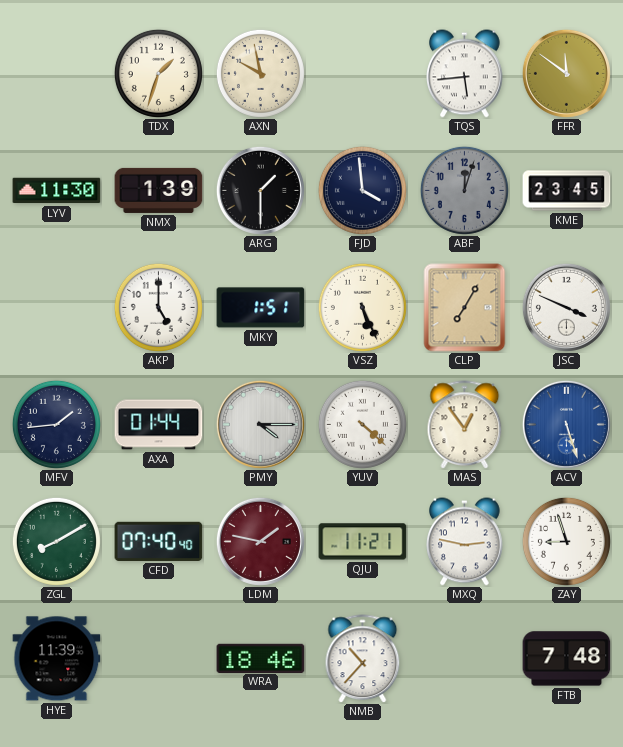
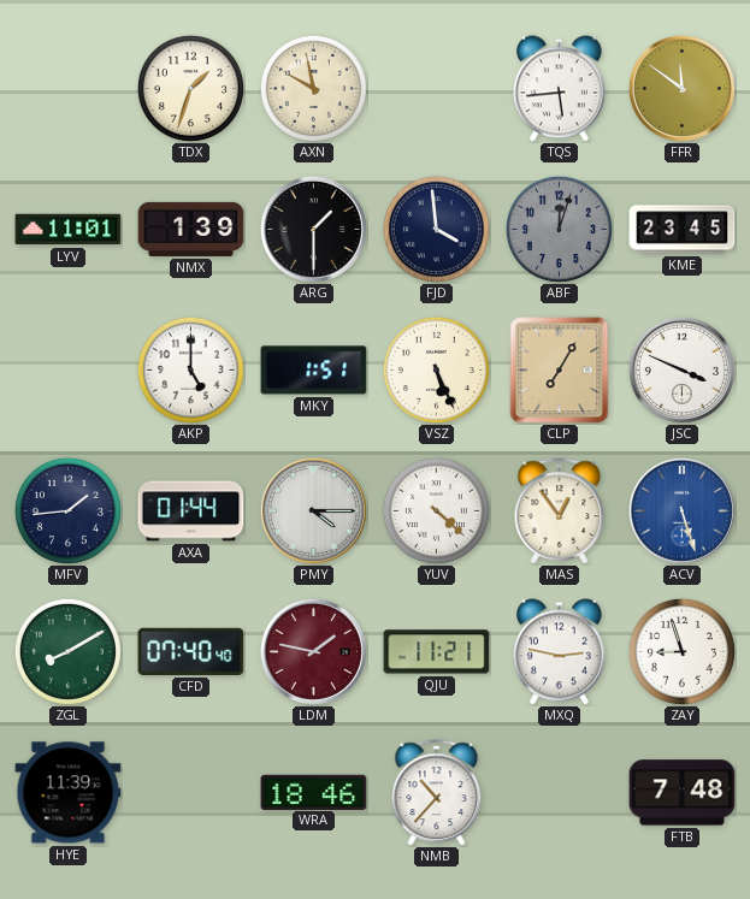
LYV: 11:30 -> 11:01 (69, 230)
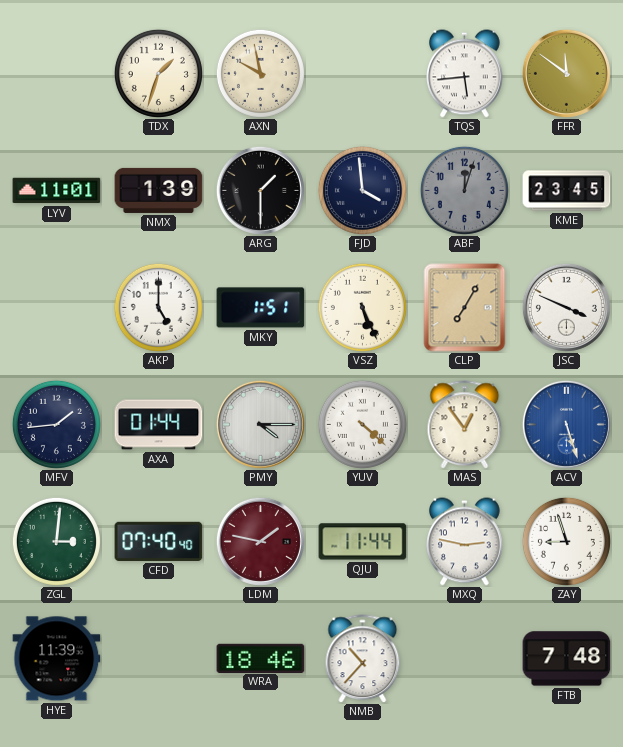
ZGL: 8:10 -> 3:01 (56, 541)
QJU: 11:21 -> 11:44 (363, 542)
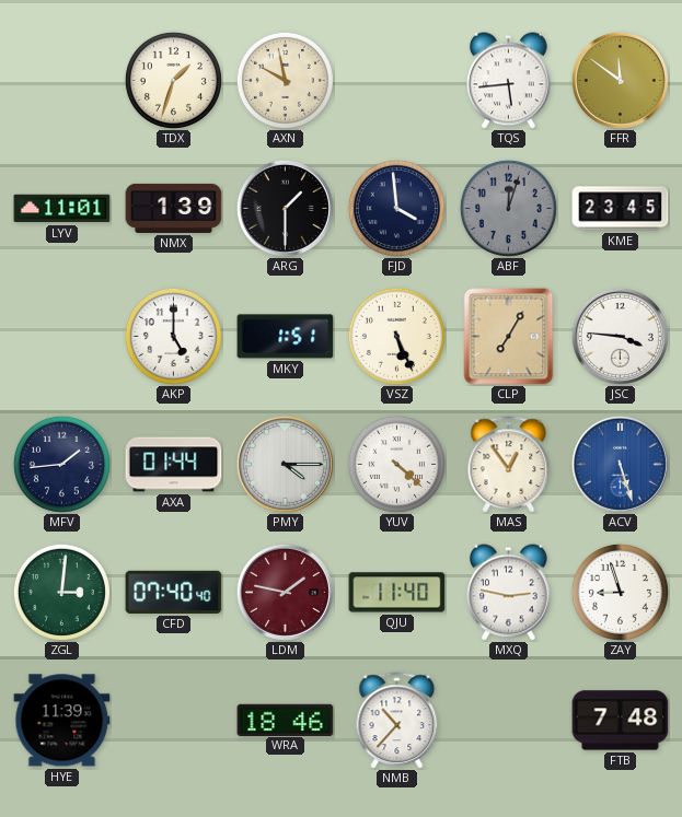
JSC: 3:49 -> 3:46 (620, 336)
QJU: 11:44 -> 11:40 (397, 593)
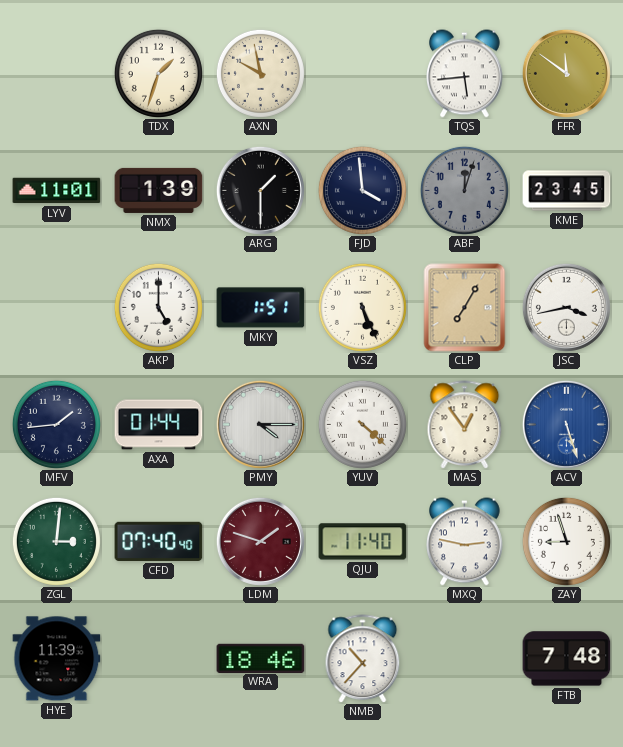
JSC: 3:46 -> 3:43 (566, 307)
LDM: 1:47 -> 1:48 (260, 541)
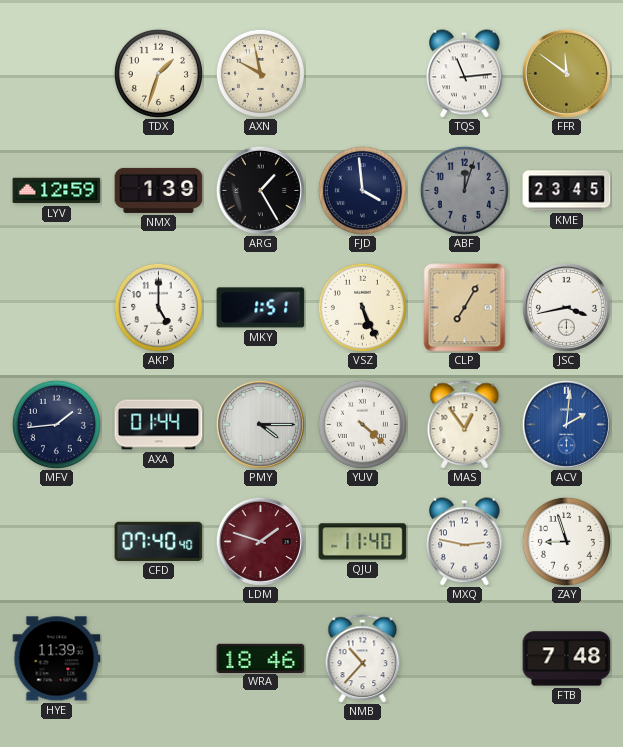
TQS: 5:44 -> 11:14 (465, 74)
LYV: 11:01 -> 12:59 (57, 191)
ARG: 1:30 -> 1:25 (260, 190)
ACV: 5:27 -> 2:01 (566, 424)
ZGL: 3:01 -> none (56, 541)
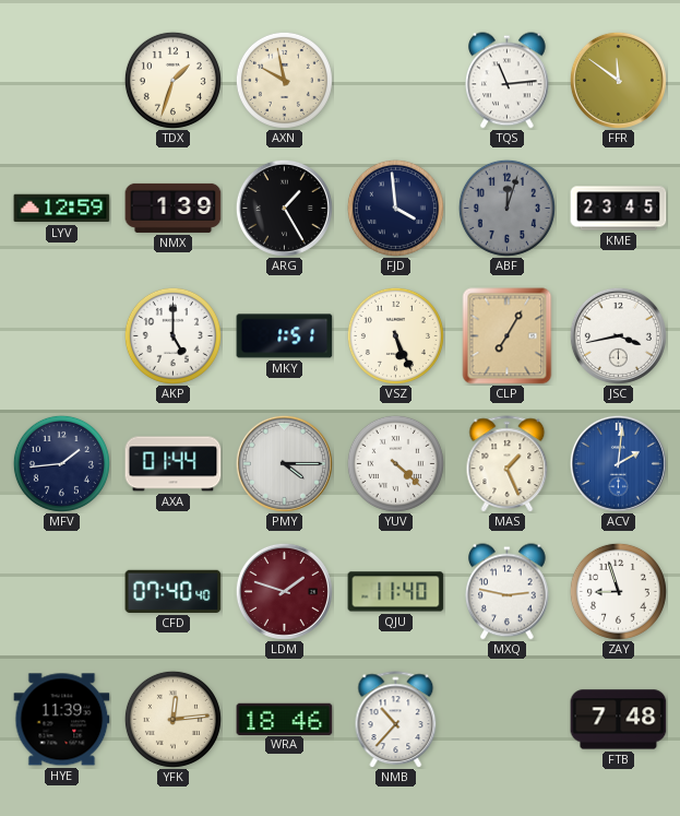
MAS: 12:54 -> 1:26 (508, 464)
YFK: none -> 12:14 (172, 719)
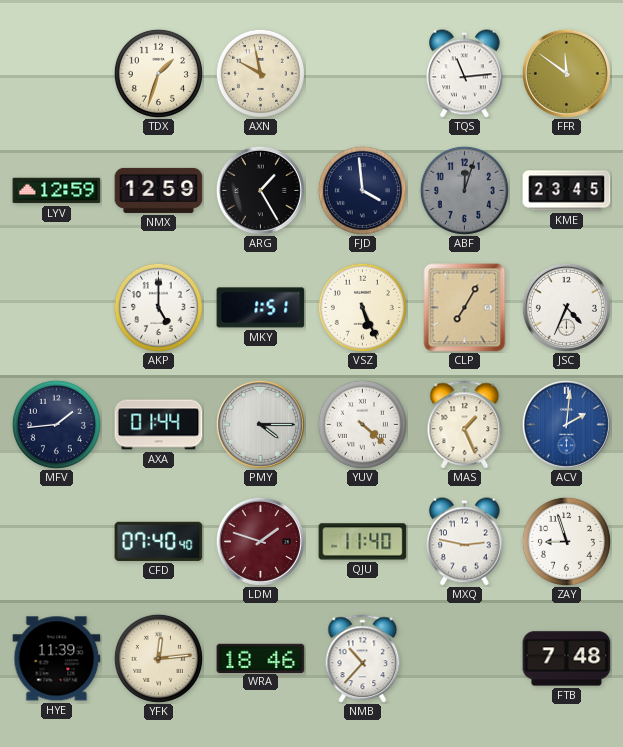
NMX: 1:39 -> 12:59 (159, 190)
JSC: 3:43 -> 4:34 (566, 307)
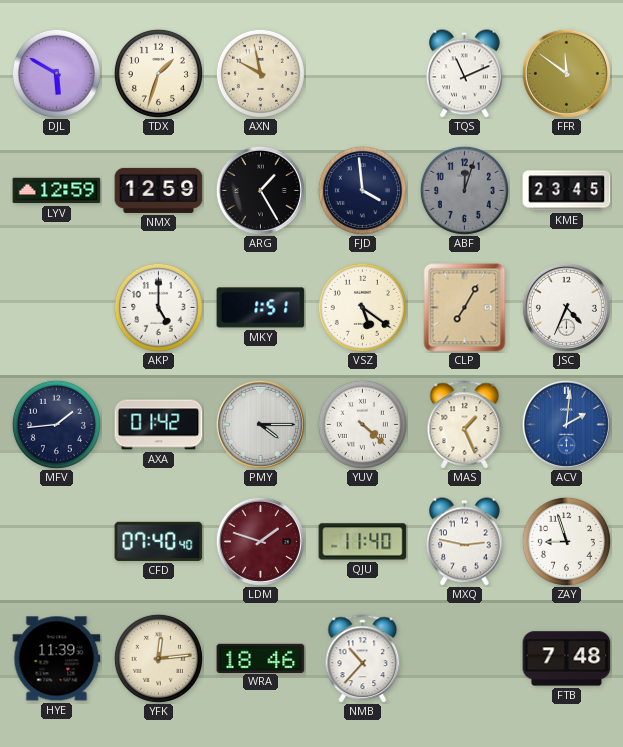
DJL: none -> 5:50 (56, 73)
TQS: 11:14 -> 11:11 (465, 74)
VSZ: 5:26 -> 5:21 (362, 307)
AXA: 01:44 -> 01:42 (159, 425)
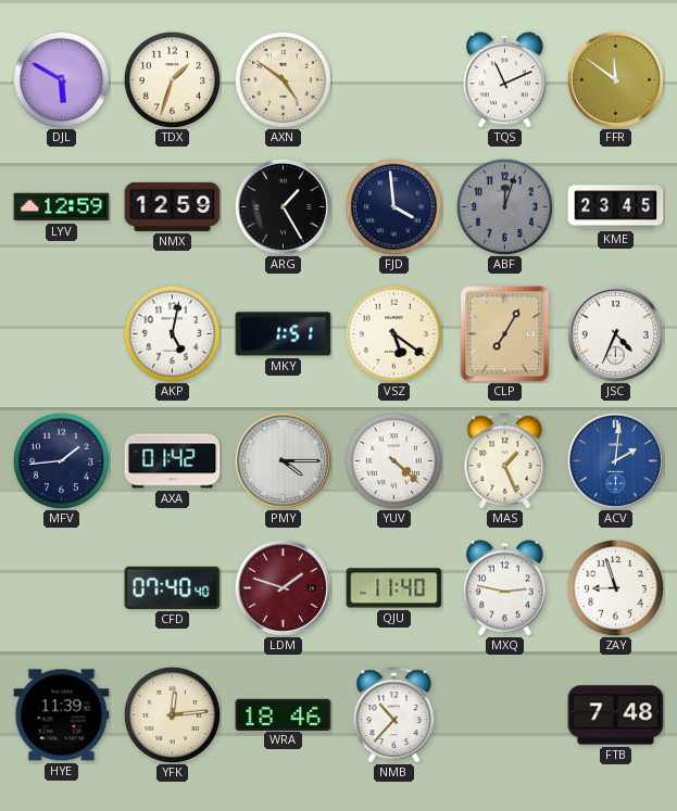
AXN: 9:58 -> 4:51 (283, 79)
AKP: 5:00 -> 5:02 (172, 333)
